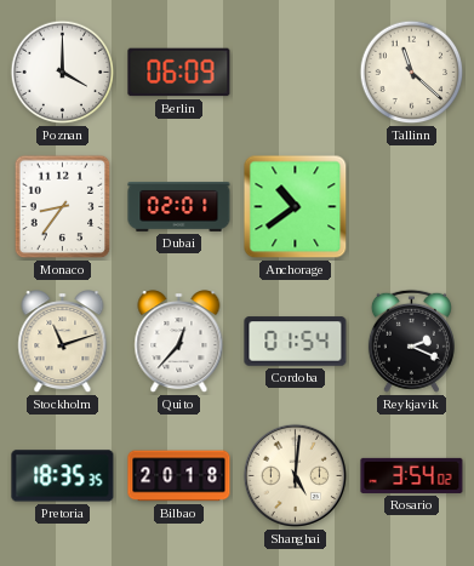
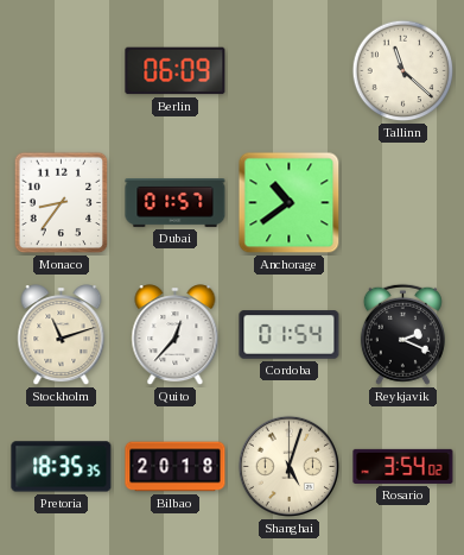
Poznan: 4:00 -> none (63, 73)
Dubai: 02:01 -> 01:57 (176, 203)
Shanghai: 5:01 -> 5:03 (288, 466)
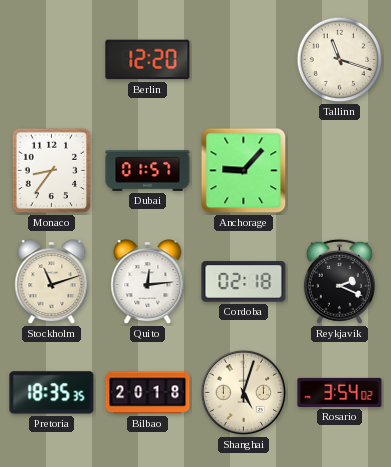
Berlin: 06:09 -> 12:20 (148, 60)
Tallinn: 11:22 -> 11:18 (340, 60)
Anchorage: 10:39 -> 9:07 (244, 171)
Quito: 12:37 -> 12:14 (148, 282)
Cordoba: 01:54 -> 02:18 (244, 282)
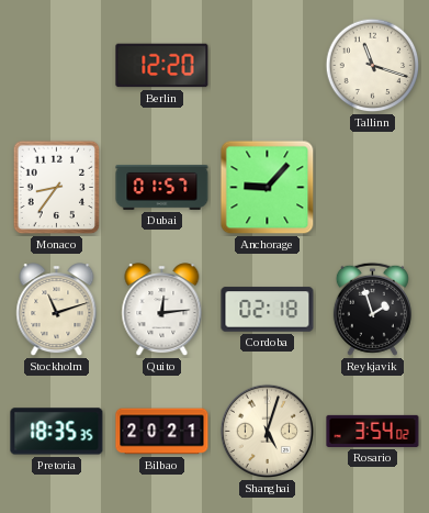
Reykjavik: 2:19 -> 1:57 (372, 309)
Bilbao: 20:18 -> 20:21 (162, 432)
